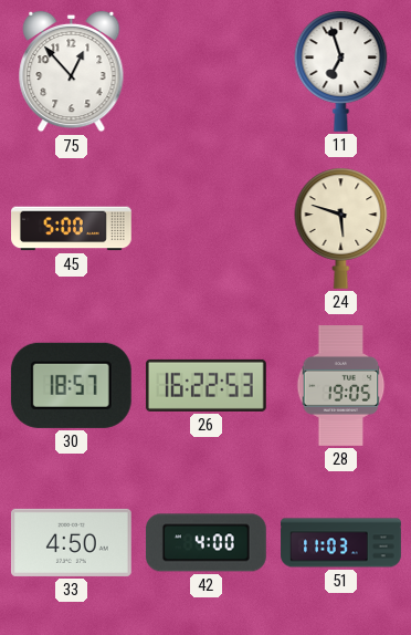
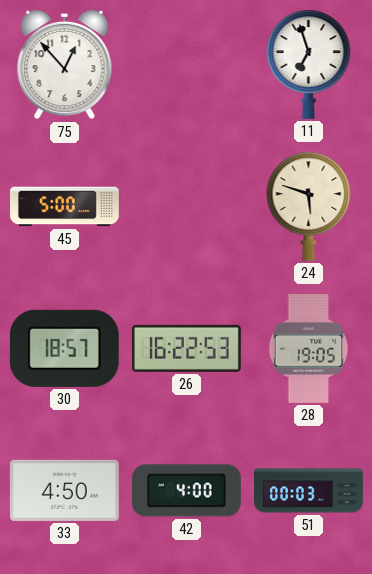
51: 11:03 -> 00:03 (309, 491)
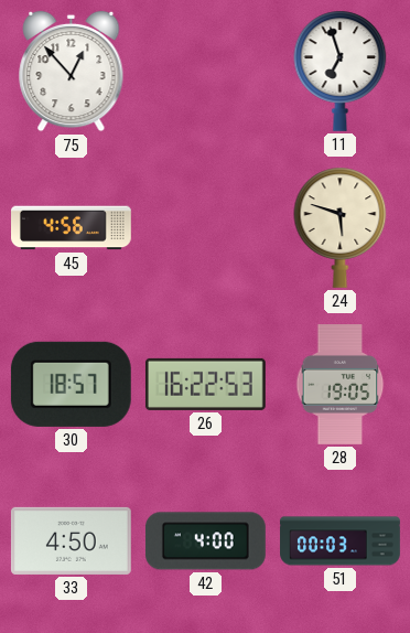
45: 5:00 -> 4:56 (72, 228)
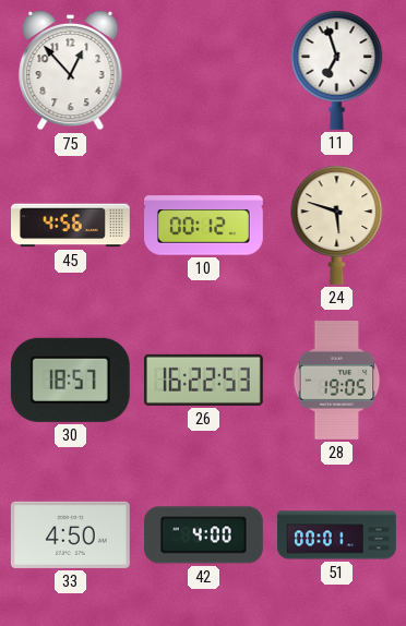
10: none -> 00:12 (204, 226)
51: 00:03 -> 00:01 (337, 535)
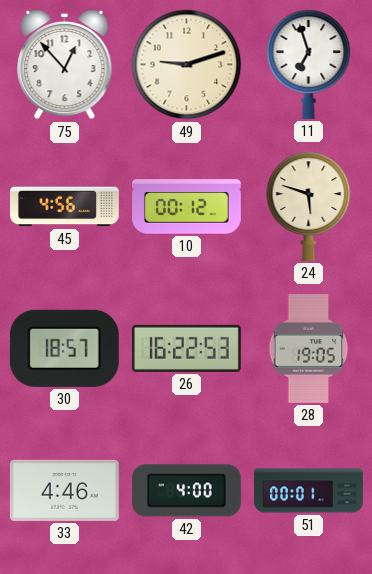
49: none -> 9:12 (187, 65)
33: 4:50 -> 4:46 (64, 490)
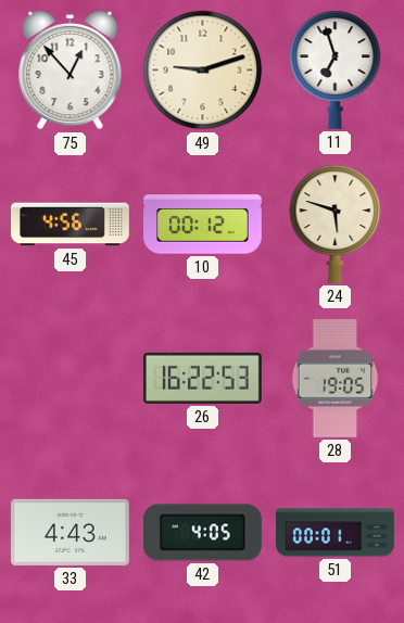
30: 18:57 -> none (64, 348)
33: 4:46 -> 4:43 (70, 532)
42: 4:00 -> 4:05 (202, 533)
